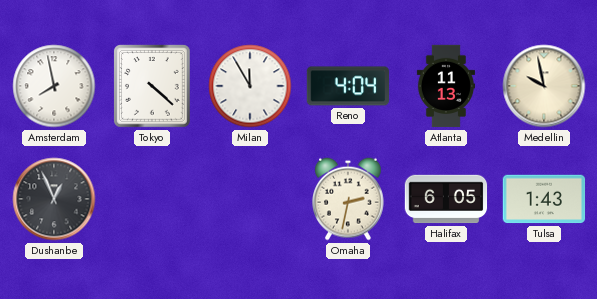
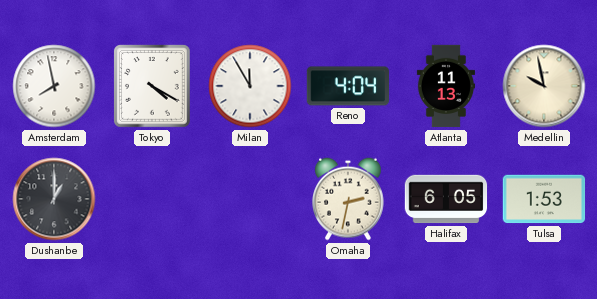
Tokyo: 4:22 -> 4:20 (152, 86)
Dushanbe: 12:56 -> 1:00 (54, 199)
Tulsa: 1:43 -> 1:53 (544, 199)
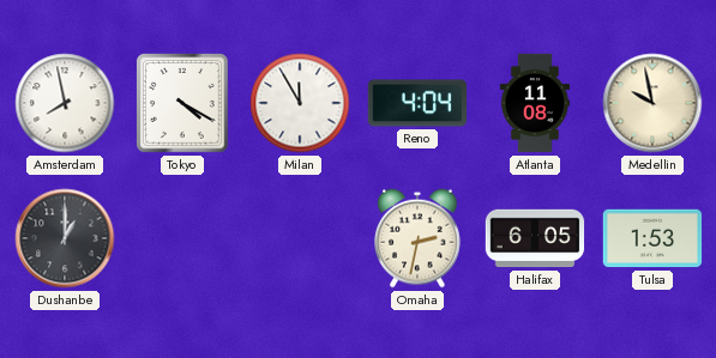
Atlanta: 11:13 -> 11:08 (534, 103)
